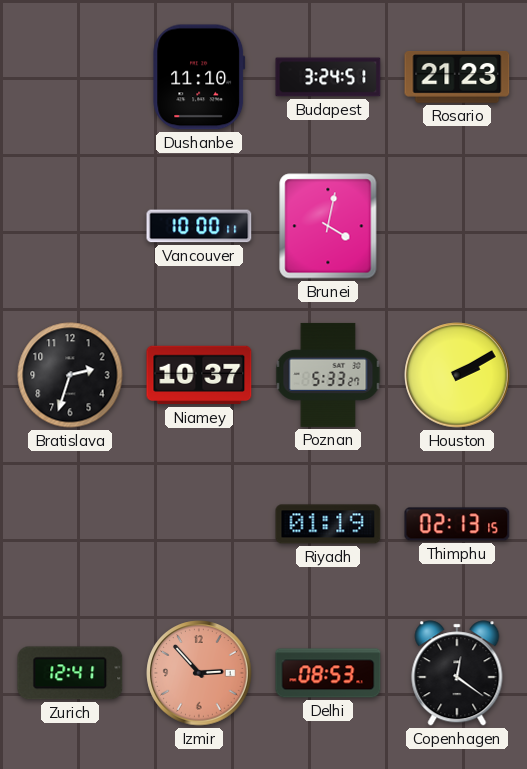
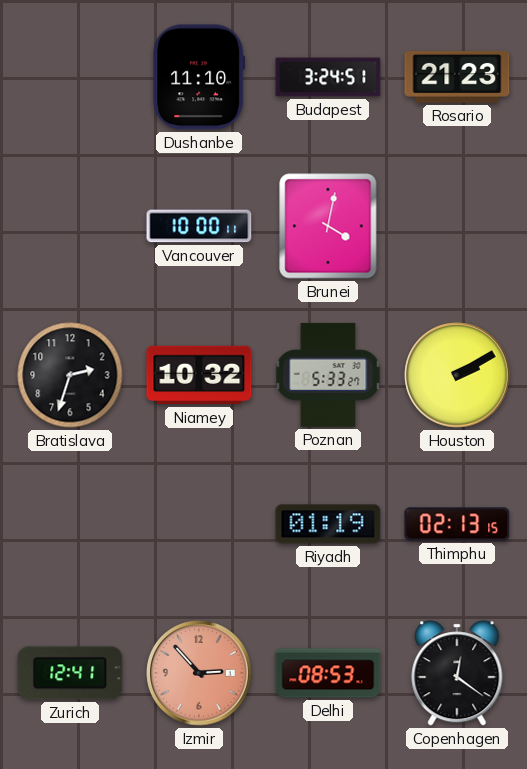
Niamey: 10:37 -> 10:32 (199, 375)
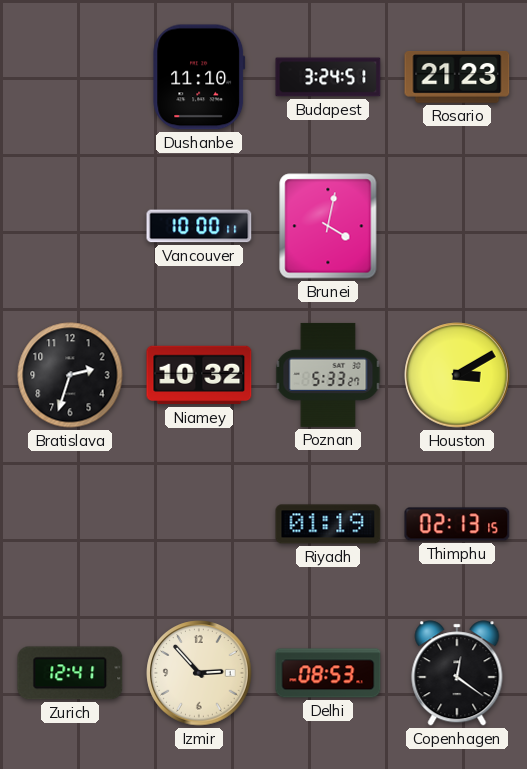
Houston: 2:10 -> 3:10 (457, 375)
Izmir dial: salmon -> cream (199, 673)
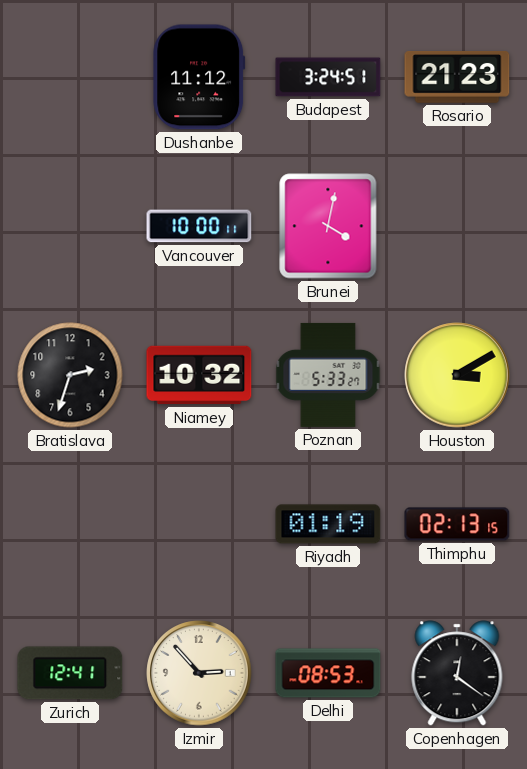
Dushanbe: 11:10 -> 11:12 (199, 77)
